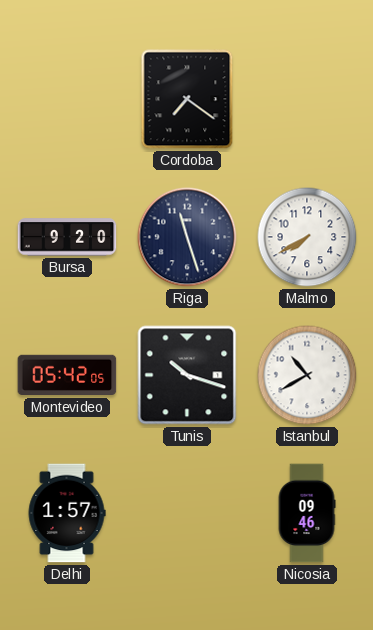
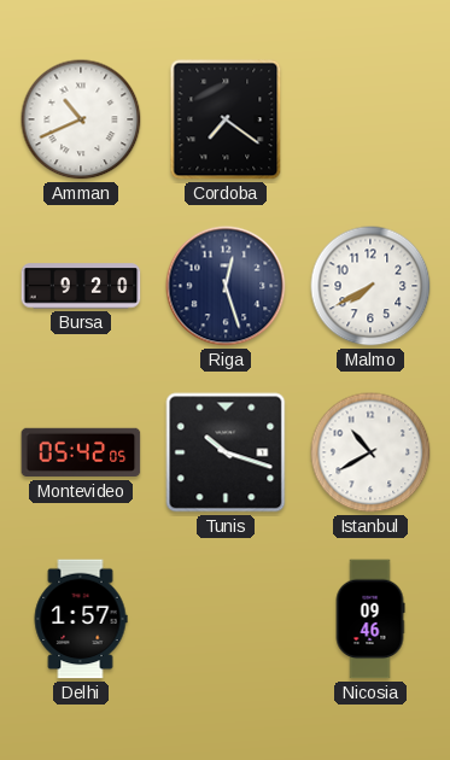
Amman: none -> 10:41 (81, 119)
Riga: 11:27 -> 12:27 (226, 286)
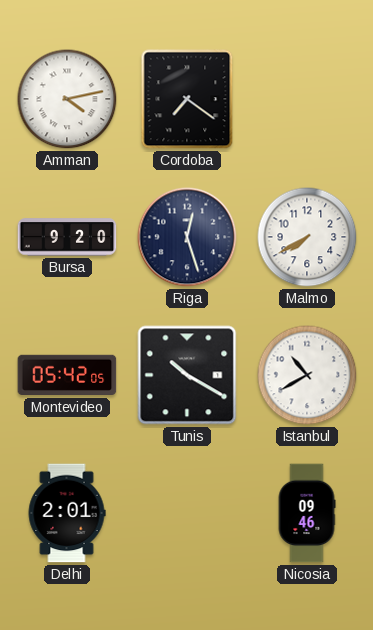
Amman: 10:41 -> 4:13 (67, 99)
Tunis: 10:18 -> 10:20 (187, 375)
Delhi: 1:57 -> 2:01 (67, 513)
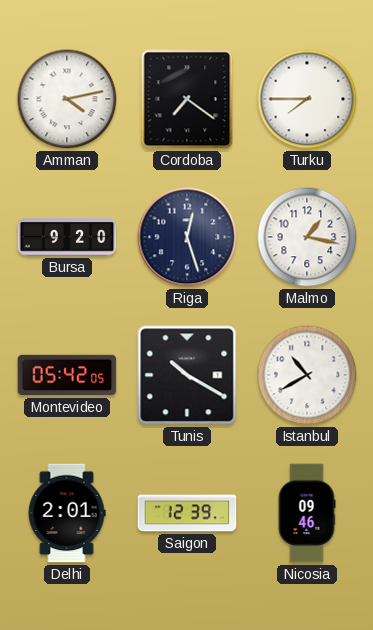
Turku: none -> 7:45 (307, 99)
Malmo: 7:40 -> 1:17 (307, 237)
Saigon: none -> 12:39 (187, 513)
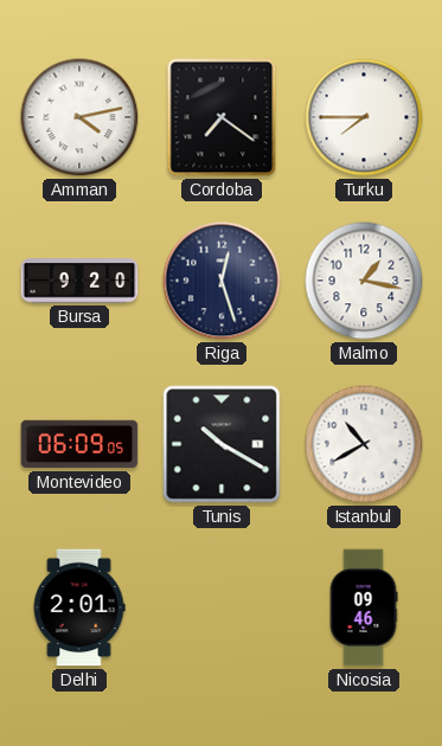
Montevideo: 05:42 -> 06:09 (79, 444)
Saigon: 12:39 -> none (187, 513)
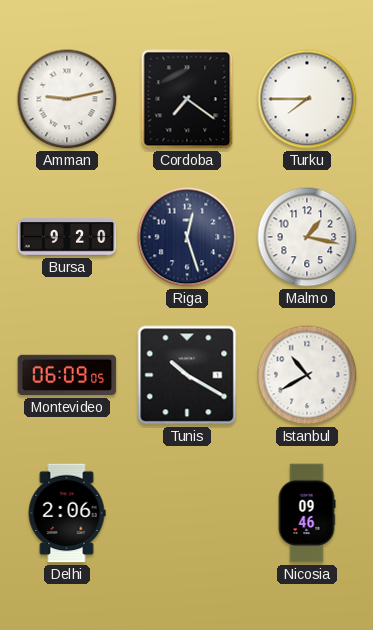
Amman: 4:13 -> 9:13 (67, 99)
Delhi: 2:01 -> 2:06 (67, 513)
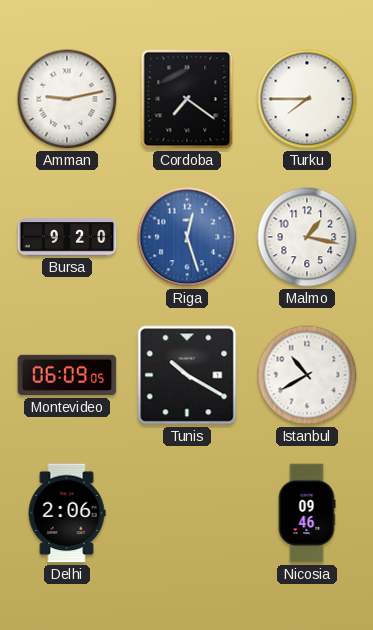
Riga dial: navy -> blue (187, 237)
